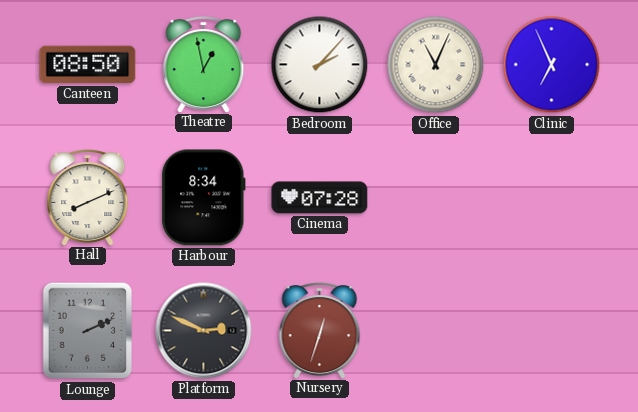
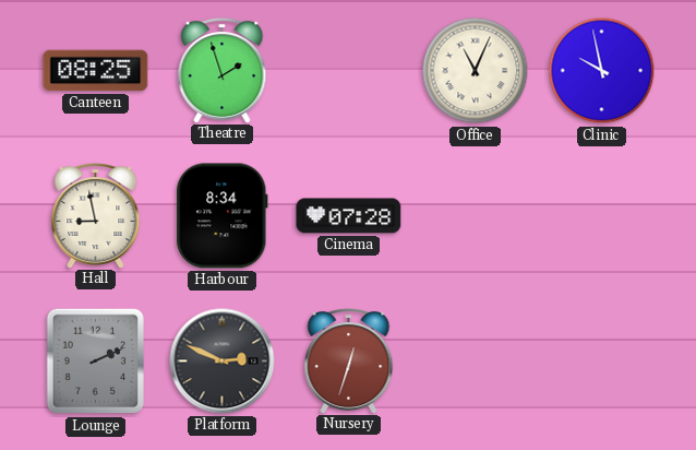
Canteen: 08:50 -> 08:25 (96, 71)
Theatre: 12:58 -> 1:57 (223, 71)
Bedroom: 2:07 -> none (320, 65)
Clinic: 6:56 -> 9:58 (602, 71)
Hall: 8:11 -> 8:58 (96, 216)
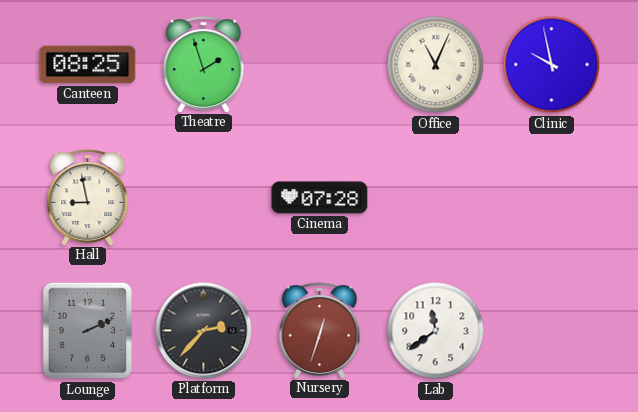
Harbour: 8:34 -> none (223, 216)
Platform: 2:49 -> 2:37 (204, 331)
Lab: none -> 11:39 (436, 331)
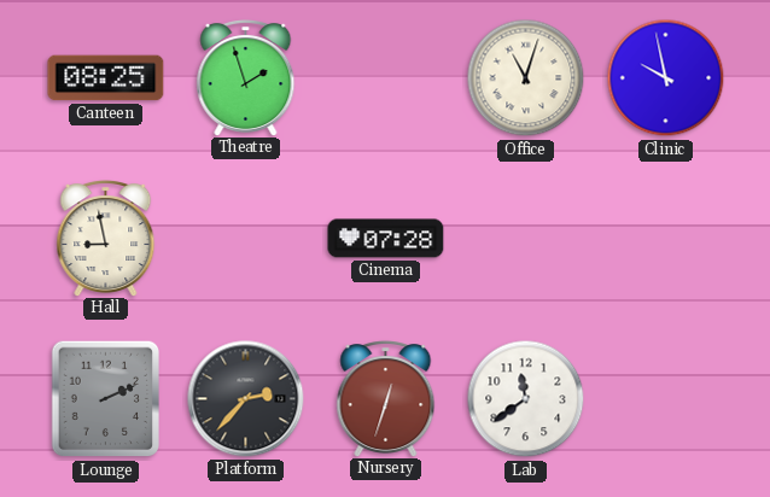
Office: 11:04 -> 11:03 (526, 78)
